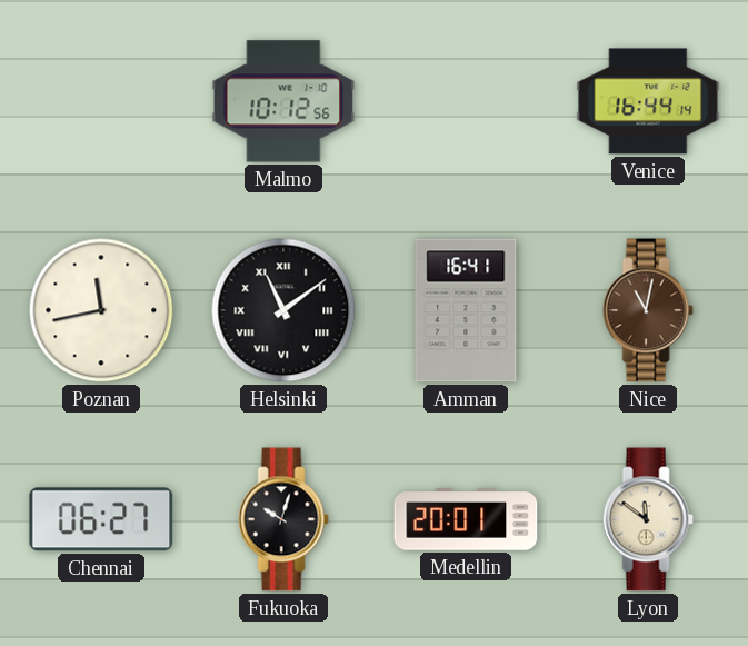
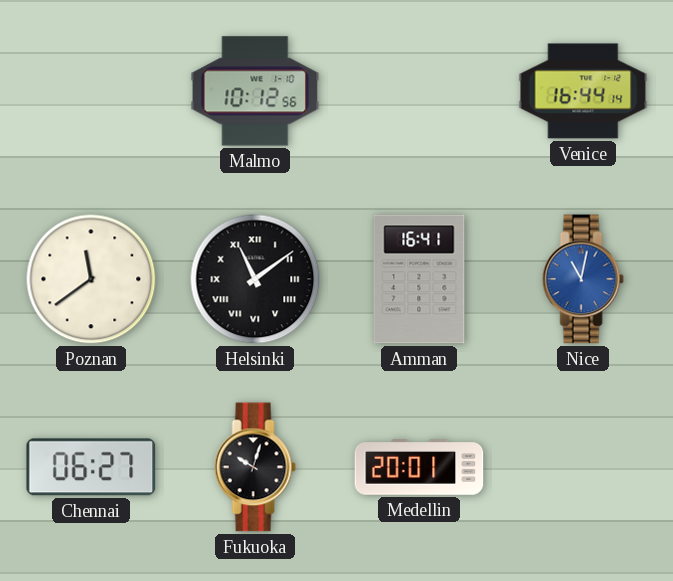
Poznan: 11:43 -> 11:39 (91, 279)
Nice dial: brown -> blue (583, 279)
Lyon: 11:51 -> none (648, 519)
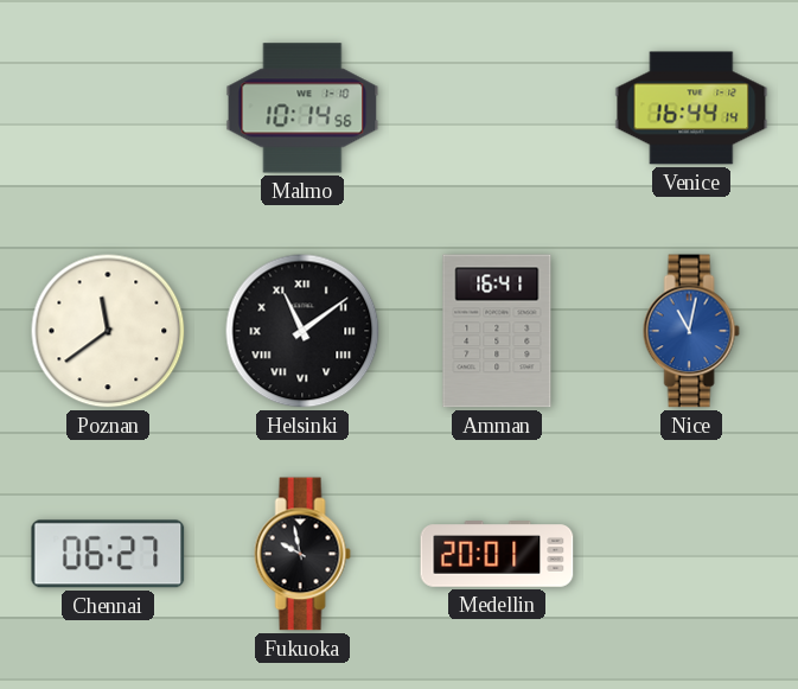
Malmo: 10:12 -> 10:14 (302, 108)
Fukuoka: 10:03 -> 9:58 (302, 554)
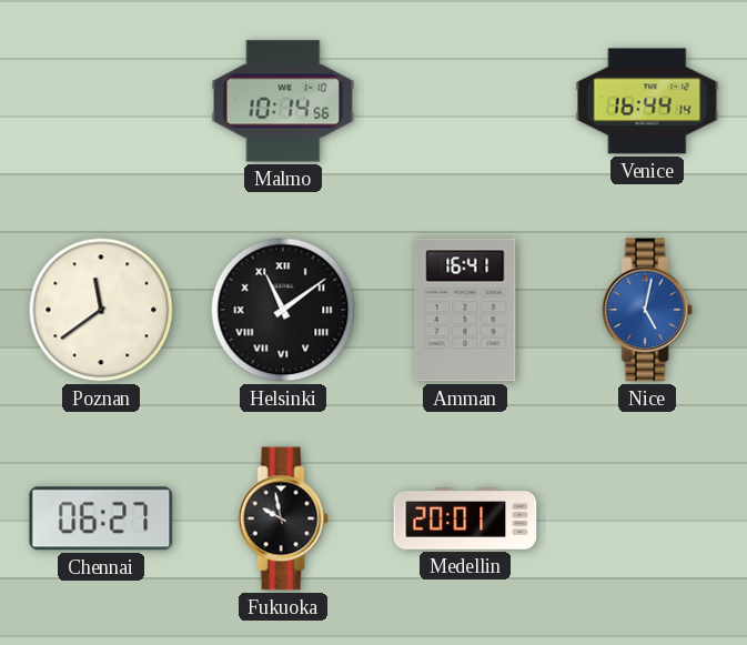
Nice: 11:02 -> 5:02 (647, 310)
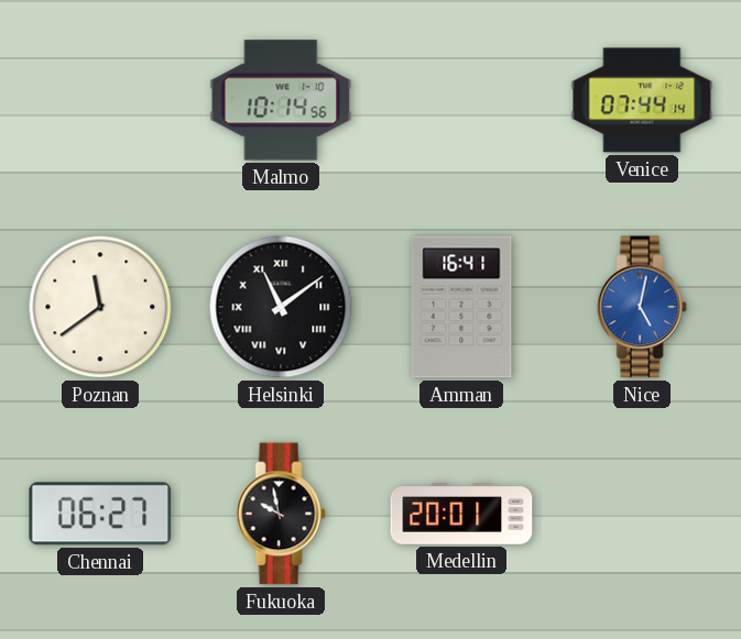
Venice: 16:44 -> 07:44 (642, 100)
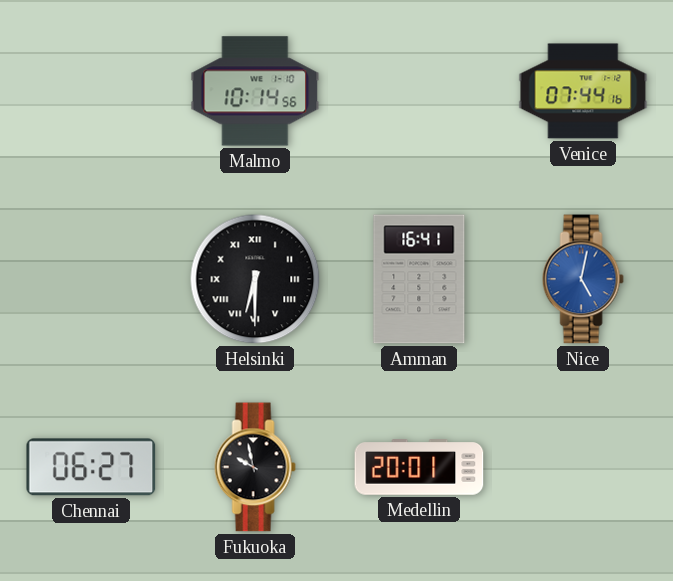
Venice: 07:44:14 -> 07:44:16 (583, 91)
Poznan: 11:39 -> none (100, 307)
Helsinki: 11:09 -> 6:30 (255, 279)
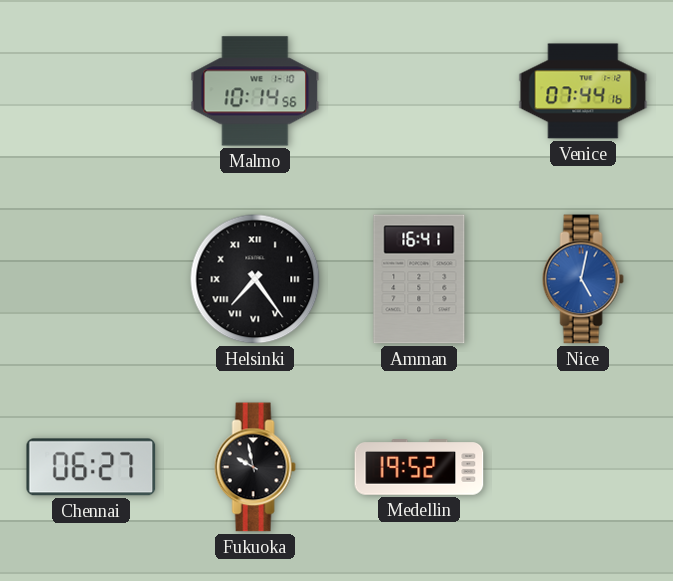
Helsinki: 6:30 -> 7:24 (255, 279)
Medellin: 20:01 -> 19:52 (419, 467)
